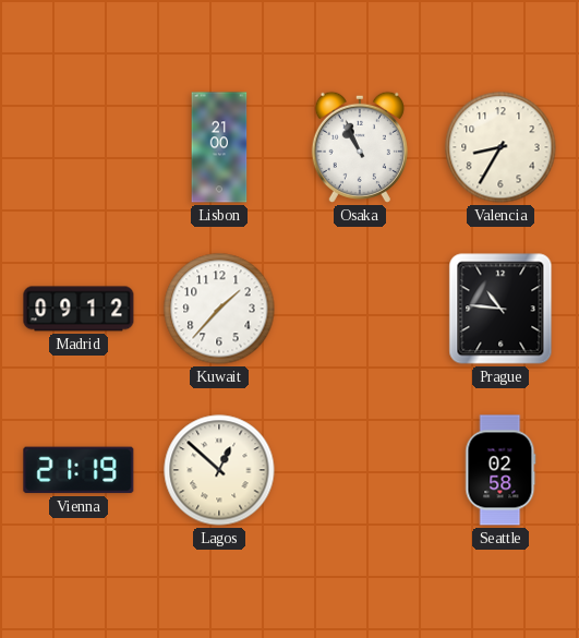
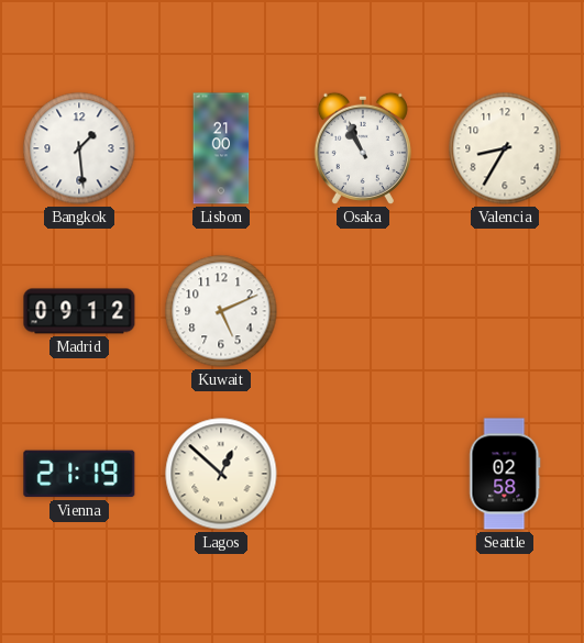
Bangkok: none -> 1:29 (79, 148)
Kuwait: 1:37 -> 5:11 (221, 311)
Prague: 10:46 -> none (500, 309)
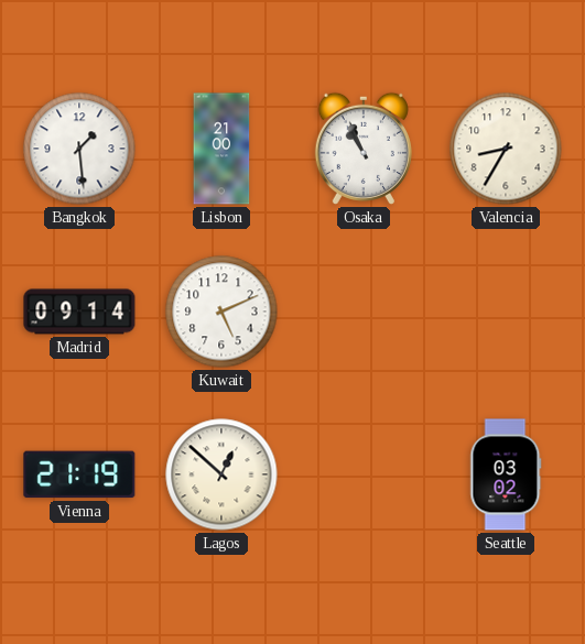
Madrid: 09:12 -> 09:14 (79, 312)
Seattle: 02:58 -> 03:02 (506, 474)
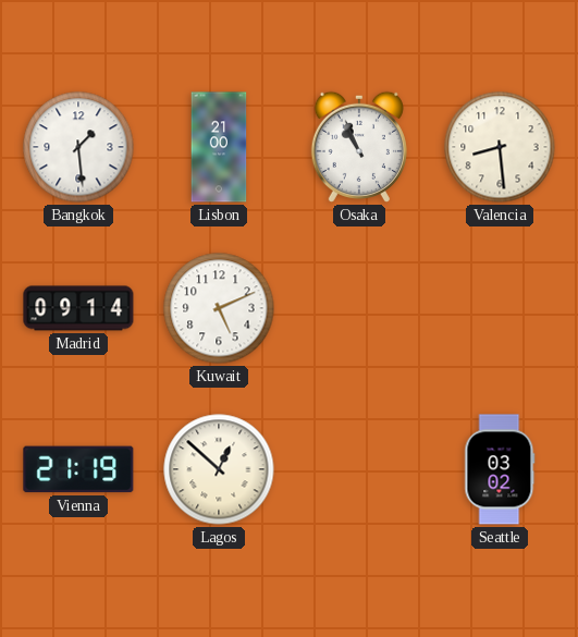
Valencia: 8:35 -> 8:29 (500, 147)
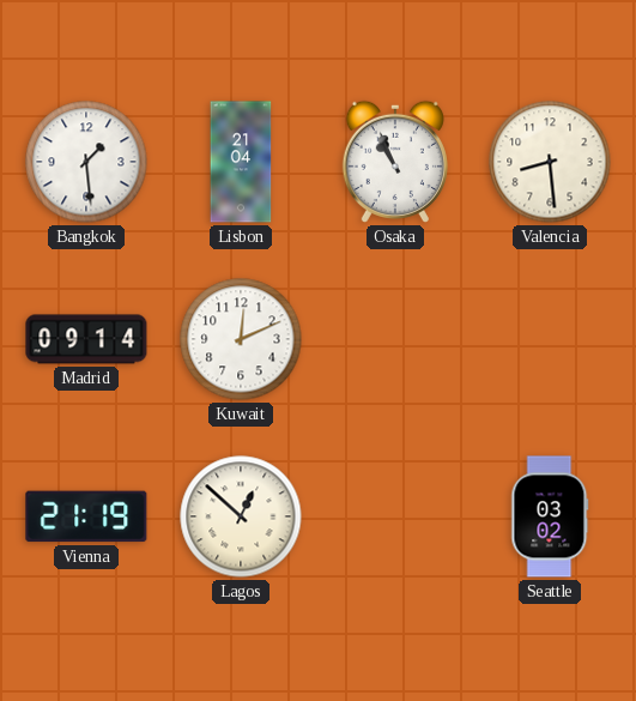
Lisbon: 21:00 -> 21:04 (241, 162)
Kuwait: 5:11 -> 12:11 (241, 339)
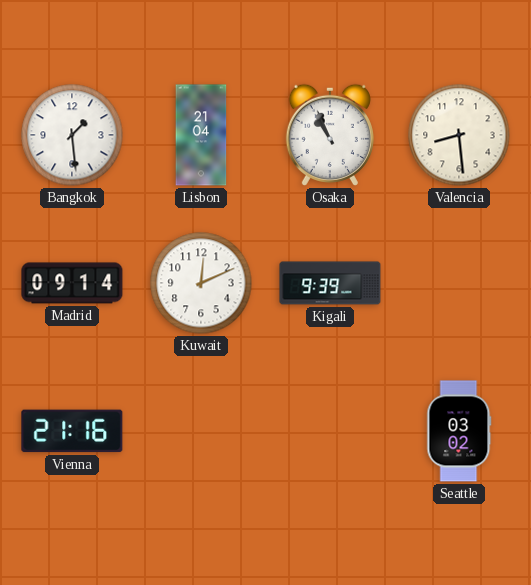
Kigali: none -> 9:39 (330, 283)
Vienna: 21:19 -> 21:16 (72, 431)
Lagos: 12:52 -> none (241, 516)
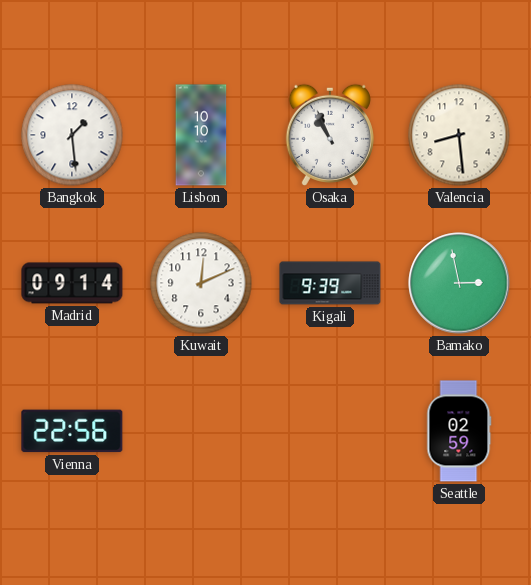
Lisbon: 21:04 -> 10:10 (201, 135)
Bamako: none -> 2:58 (459, 283)
Vienna: 21:16 -> 22:56 (72, 431)
Seattle: 03:02 -> 02:59 (459, 431)
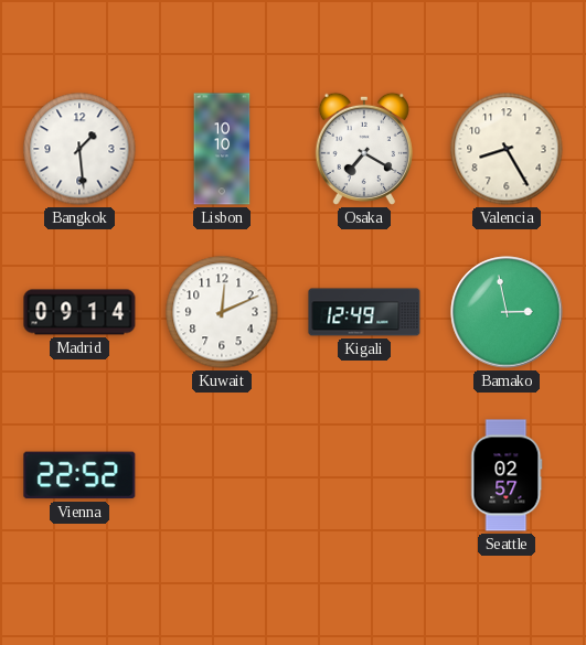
Osaka: 10:56 -> 7:20 (364, 149)
Valencia: 8:29 -> 8:25 (507, 149)
Kigali: 9:39 -> 12:49 (364, 312)
Vienna: 22:56 -> 22:52 (79, 475)
Seattle: 02:59 -> 02:57 (507, 475)
